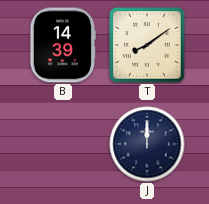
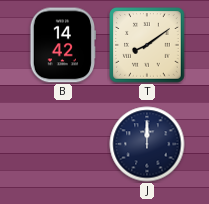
B: 14:39 -> 14:42 (62, 45)
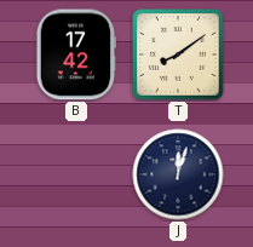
B: 14:42 -> 17:42 (75, 54)
J: 12:00 -> 12:03 (178, 174)
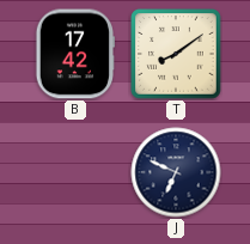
J: 12:03 -> 6:49 (176, 172)
